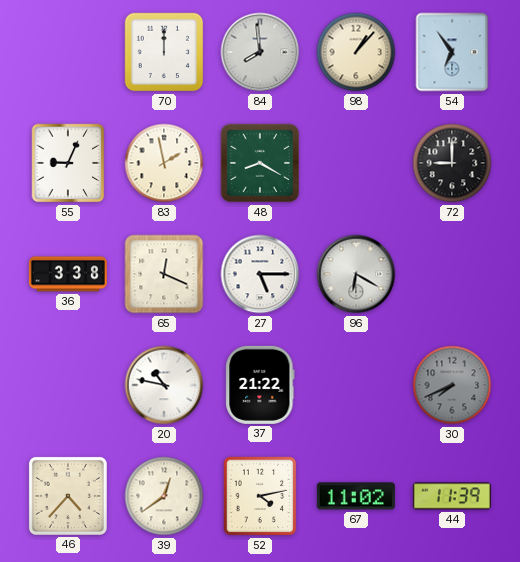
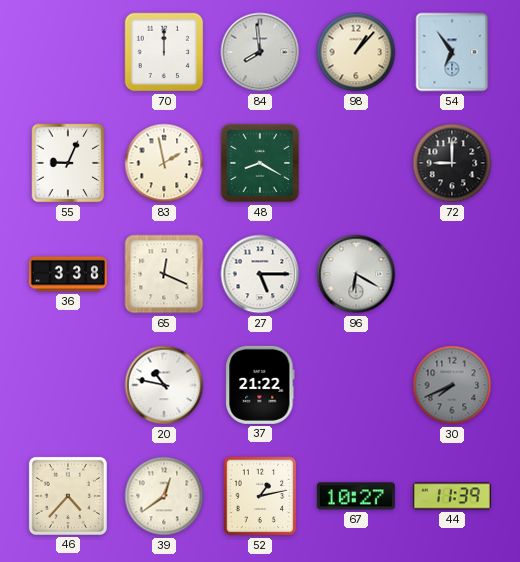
52: 4:13 -> 1:13 (260, 496)
67: 11:02 -> 10:27 (356, 496)
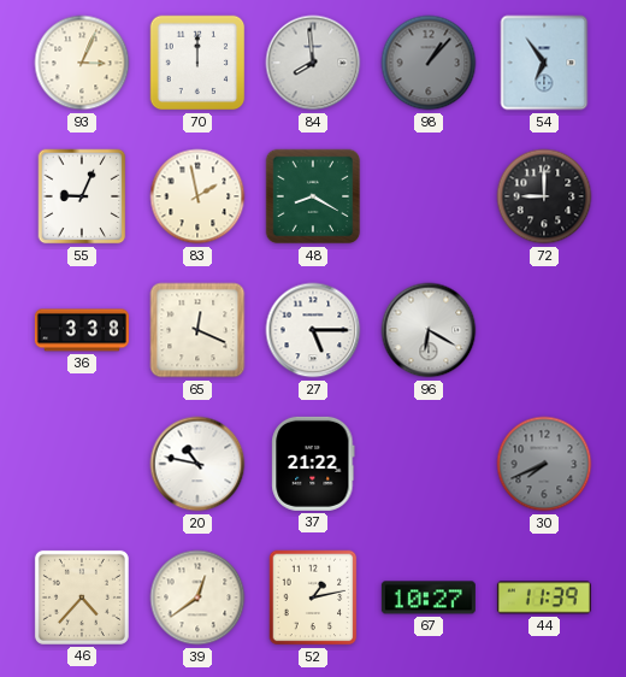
93: none -> 3:04 (82, 63)
98 dial: cream -> grey (429, 63)
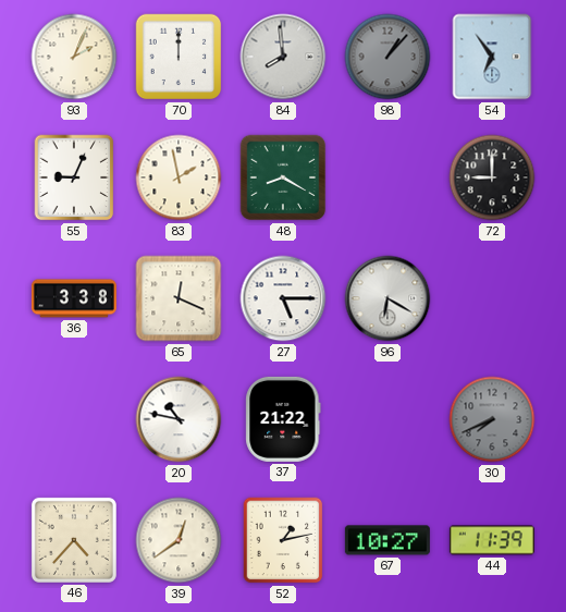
93: 3:04 -> 2:04 (74, 57)
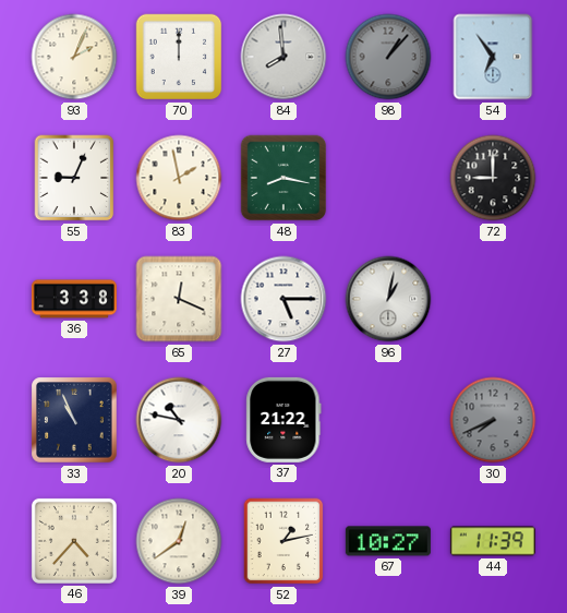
48: 8:20 -> 8:17 (283, 178)
96: 6:20 -> 1:02 (388, 299)
33: none -> 10:56 (74, 420)
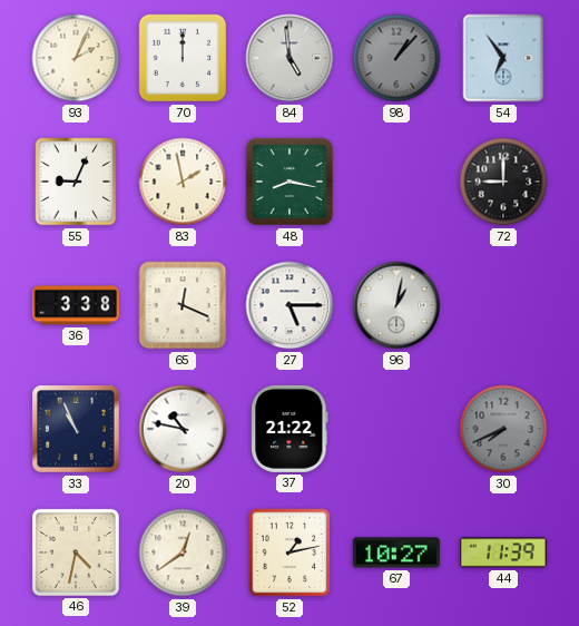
84: 7:59 -> 4:59 (289, 58)
46: 4:37 -> 4:32 (76, 552)
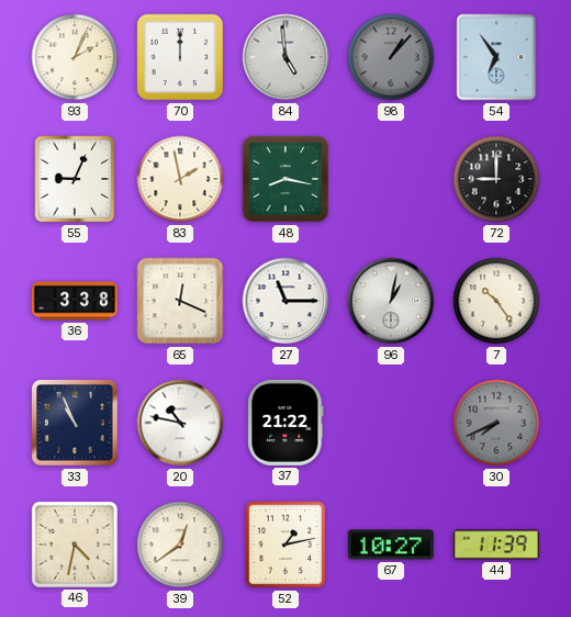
27: 5:15 -> 11:15 (285, 301)
7: none -> 10:24 (496, 301)
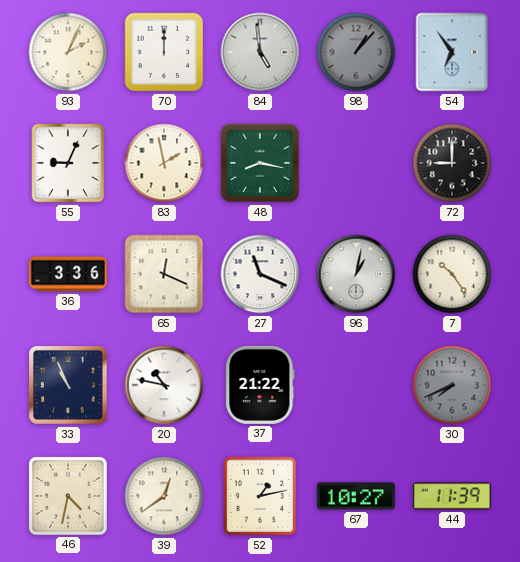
36: 3:38 -> 3:36 (68, 274)
27: 11:15 -> 11:19 (260, 274)
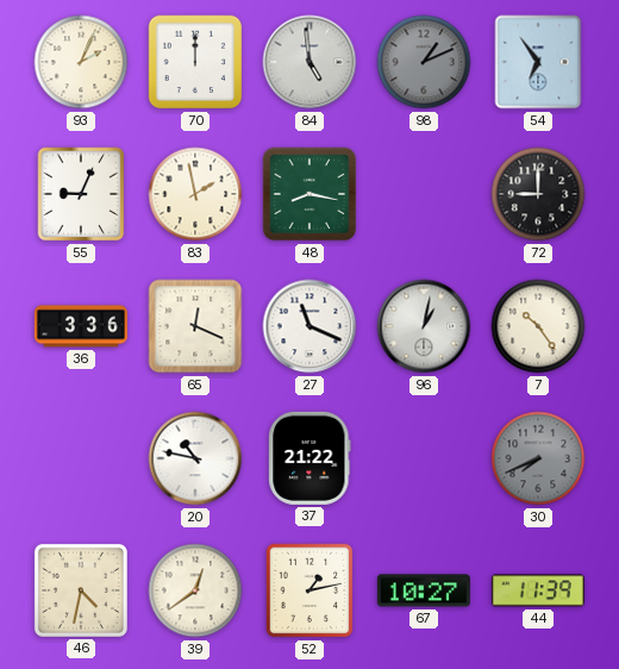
98: 1:07 -> 1:11 (424, 62)
33: 10:56 -> none (68, 385)
